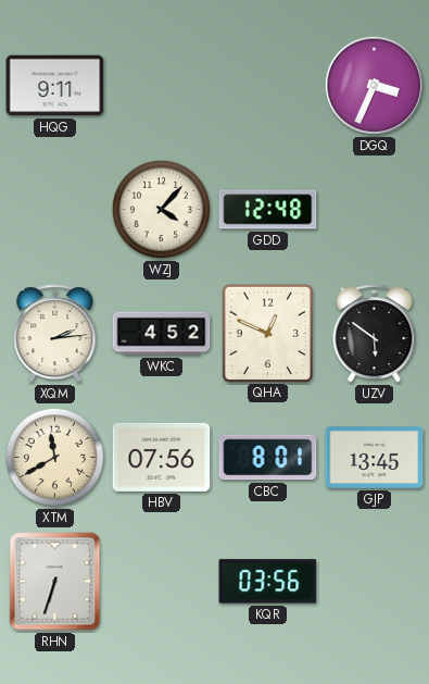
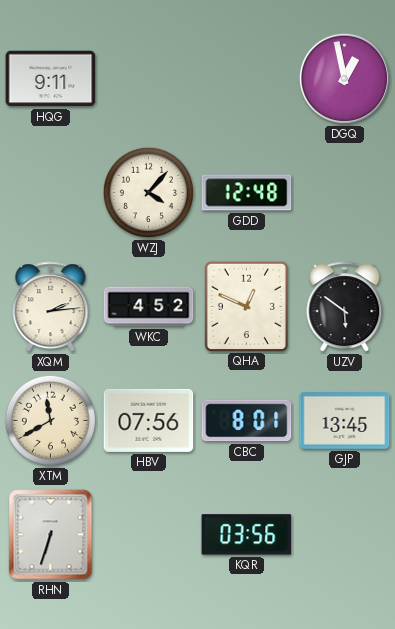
DGQ: 3:34 -> 12:58 (344, 78)
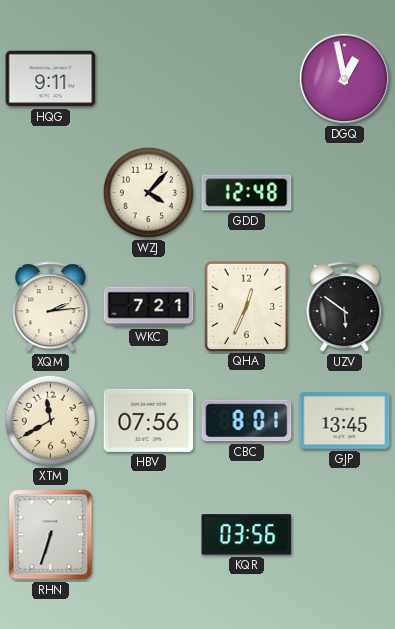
WKC: 4:52 -> 7:21 (149, 307)
QHA: 12:49 -> 12:34 (246, 306)
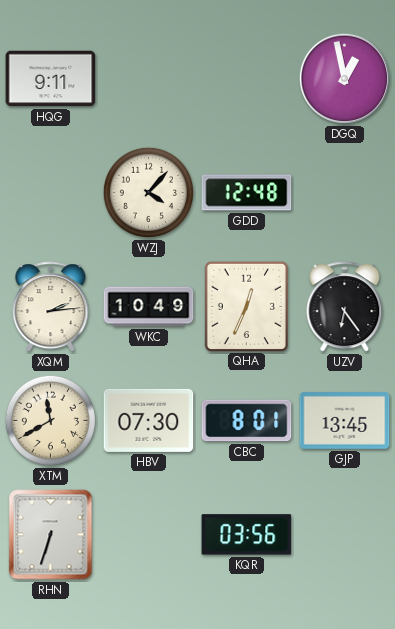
WKC: 7:21 -> 10:49 (149, 307)
UZV: 5:51 -> 6:24 (345, 307)
HBV: 07:56 -> 07:30 (149, 420)
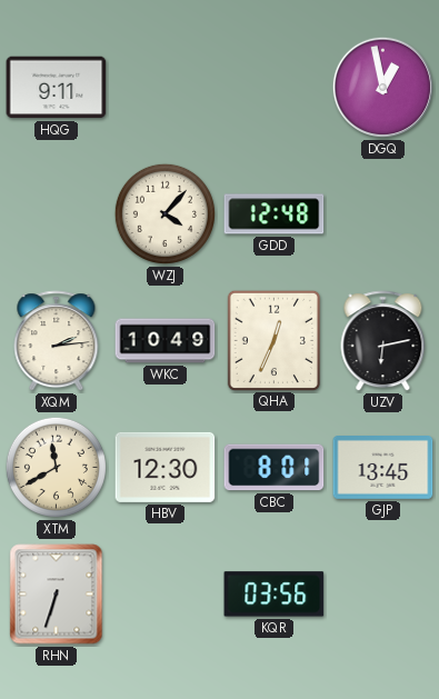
UZV: 6:24 -> 6:13 (383, 341)
HBV: 07:30 -> 12:30 (166, 467)
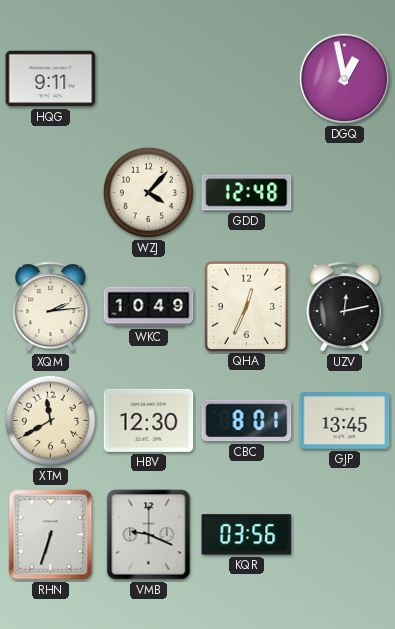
UZV: 6:13 -> 12:13 (345, 307)
VMB: none -> 9:19 (149, 535)
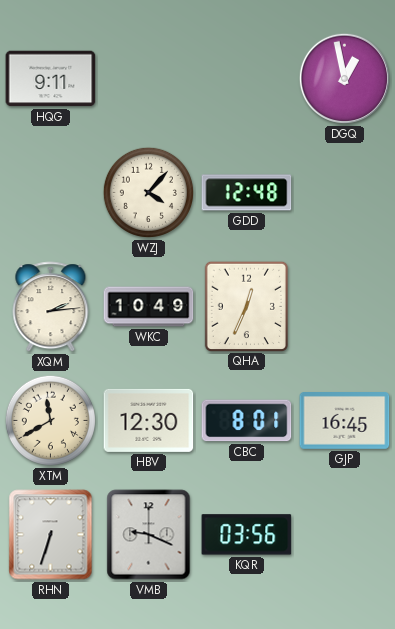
UZV: 12:13 -> none (345, 307)
GJP: 13:45 -> 16:45 (345, 421)
